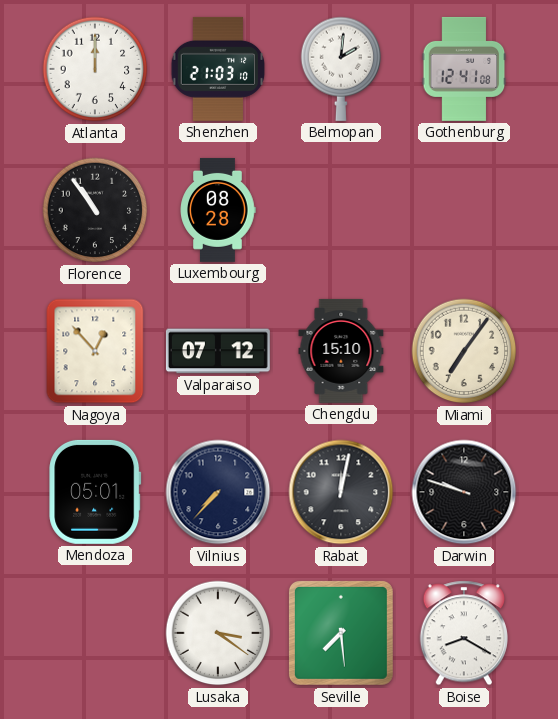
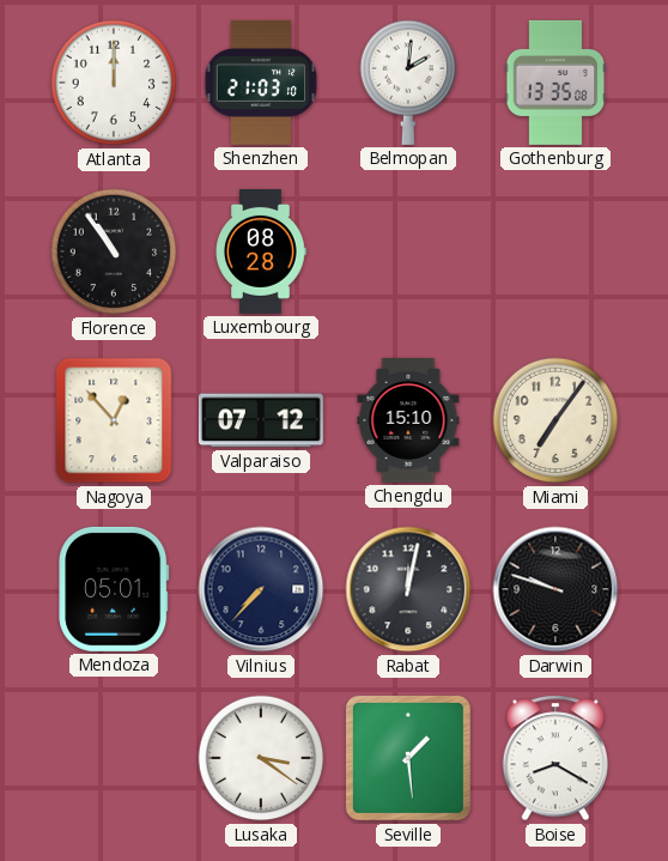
Gothenburg: 12:41 -> 13:35 (555, 83)
Seville: 7:29 -> 1:29 (408, 758)
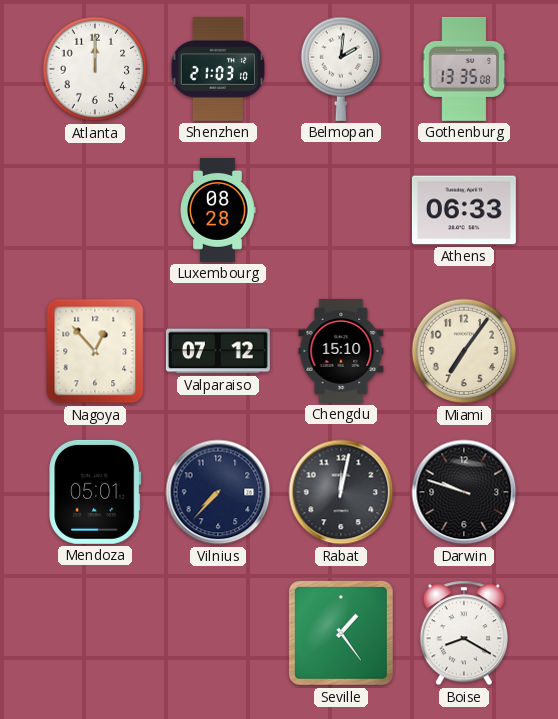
Florence: 10:54 -> none (114, 251)
Athens: none -> 06:33 (464, 210)
Lusaka: 3:21 -> none (261, 758)
Seville: 1:29 -> 1:24 (341, 633)
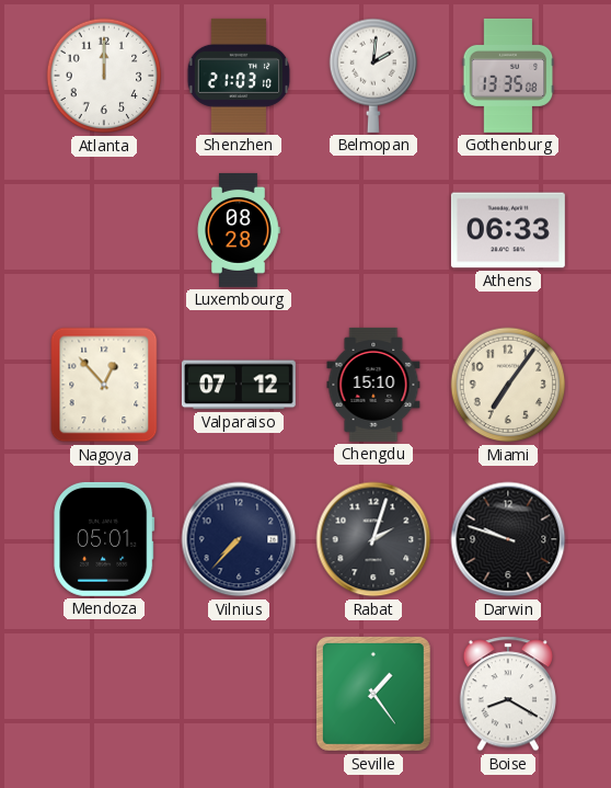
Rabat: 12:02 -> 2:03 (373, 539)
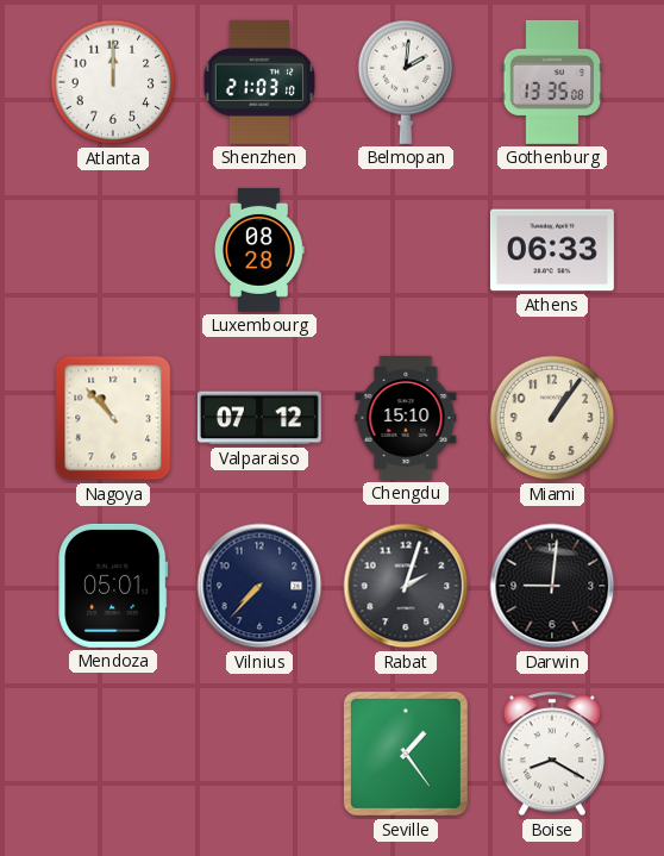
Nagoya: 12:53 -> 10:53 (113, 418)
Miami: 7:06 -> 1:06 (552, 418)
Darwin: 9:48 -> 9:01 (552, 586)
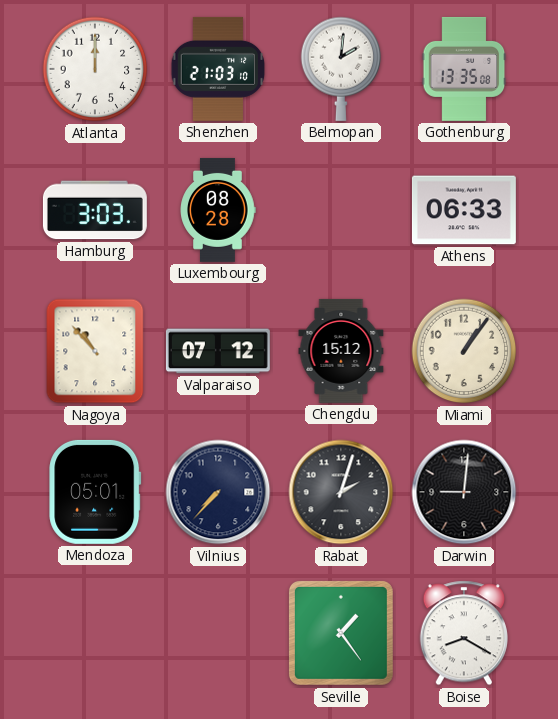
Hamburg: none -> 3:03 (95, 210)
Chengdu: 15:10 -> 15:12 (341, 351)
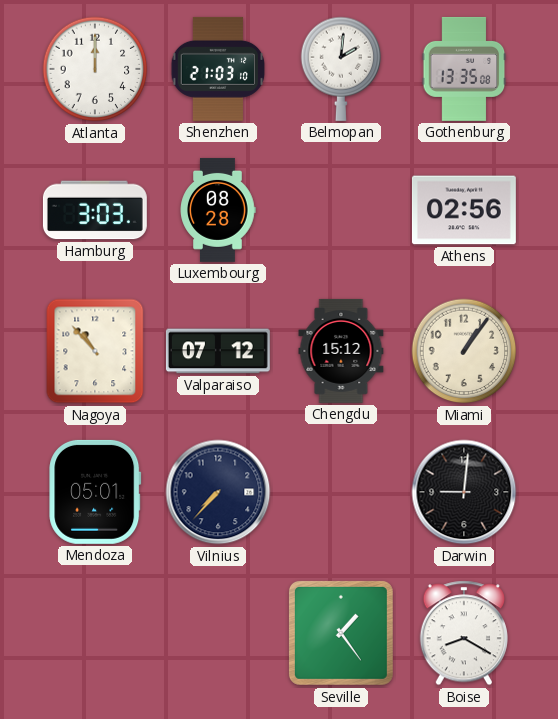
Athens: 06:33 -> 02:56 (464, 210)
Rabat: 2:03 -> none (341, 492)
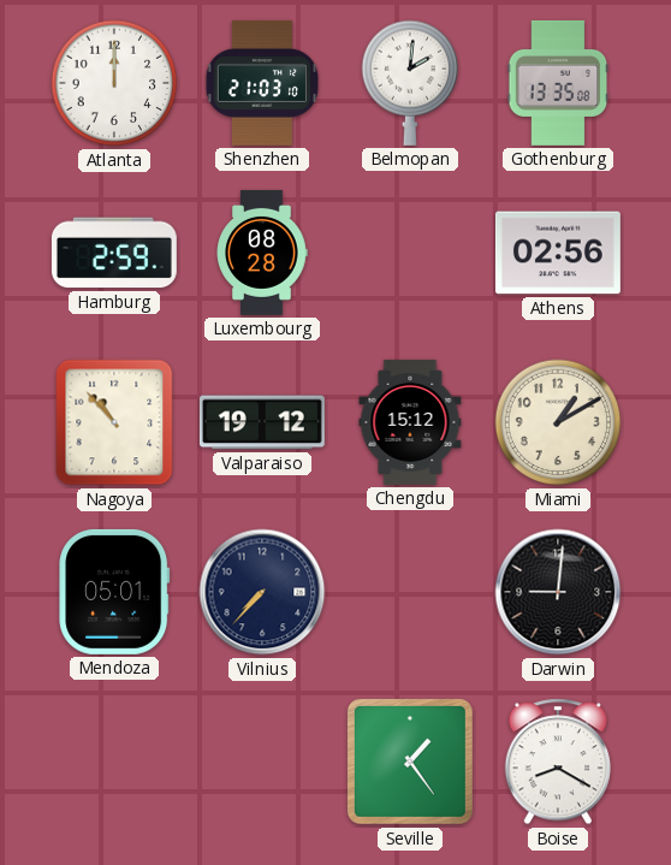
Hamburg: 3:03 -> 2:59 (114, 253)
Valparaiso: 07:12 -> 19:12 (262, 422)
Miami: 1:06 -> 1:10 (558, 422)
